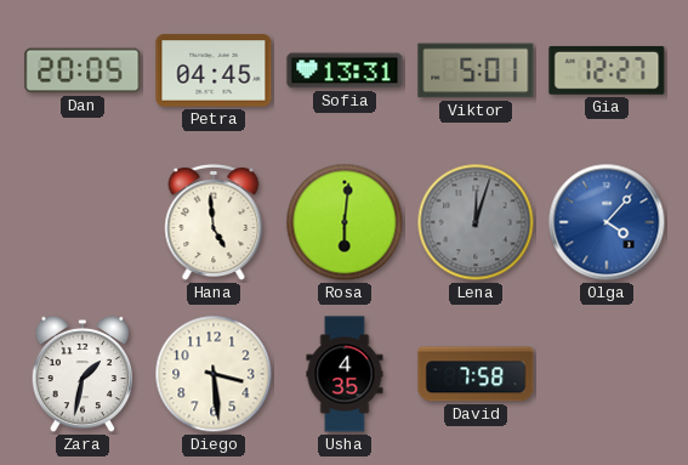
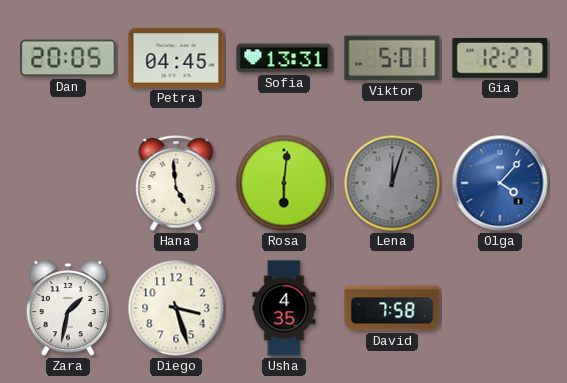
Diego: 3:29 -> 3:27 (176, 308)
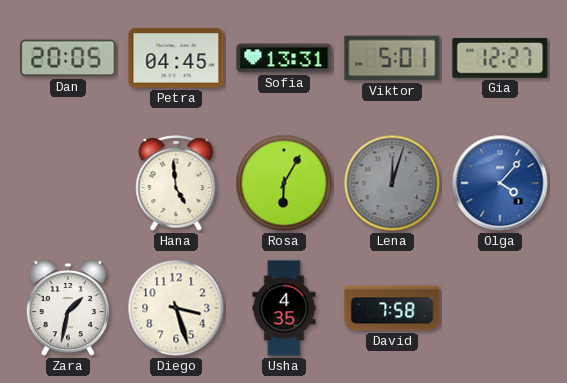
Rosa: 6:01 -> 6:05 (284, 183)
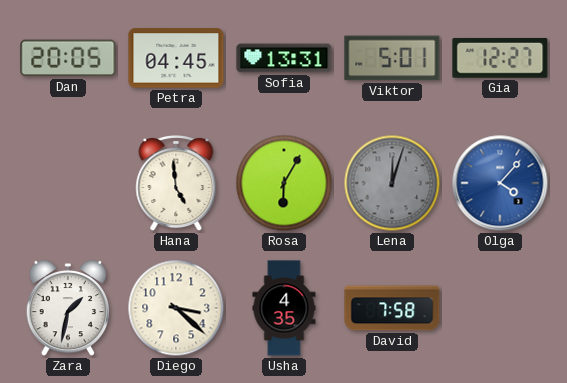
Diego: 3:27 -> 3:22 (176, 308)
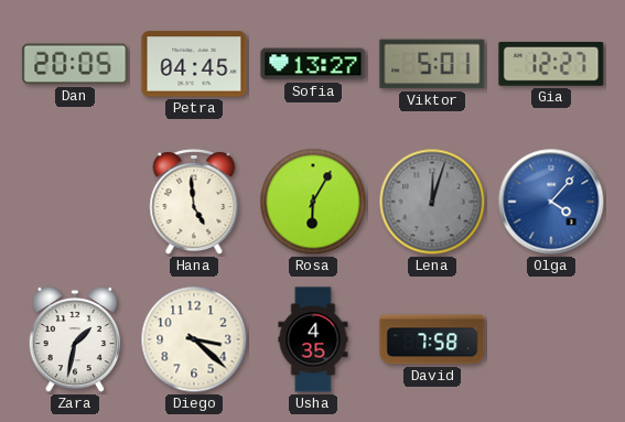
Sofia: 13:31 -> 13:27 (313, 64)
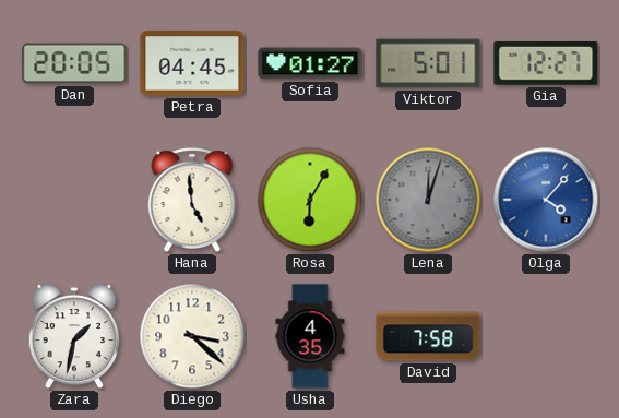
Sofia: 13:27 -> 01:27 (310, 63)
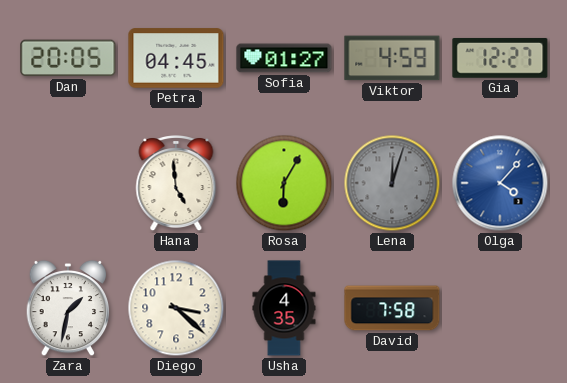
Viktor: 5:01 -> 4:59 (392, 58)
